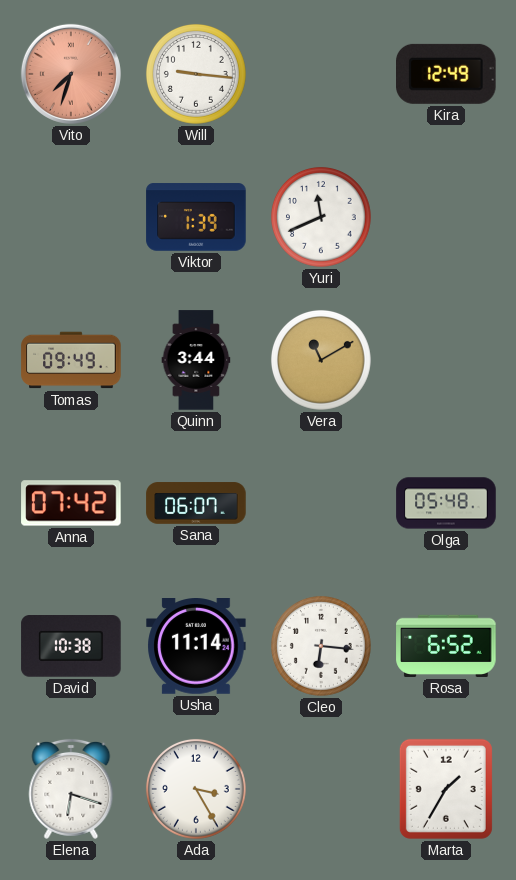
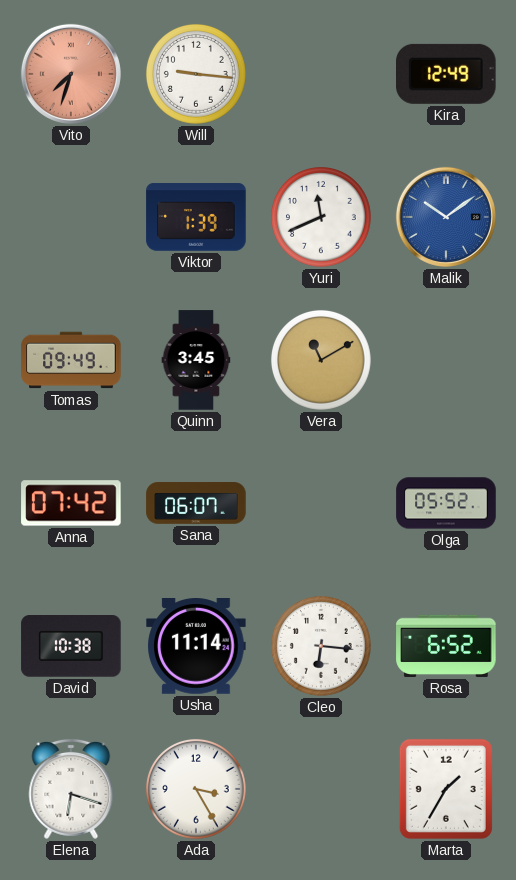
Malik: none -> 10:09 (446, 217)
Quinn: 3:44 -> 3:45 (196, 360)
Olga: 05:48 -> 05:52 (446, 503)
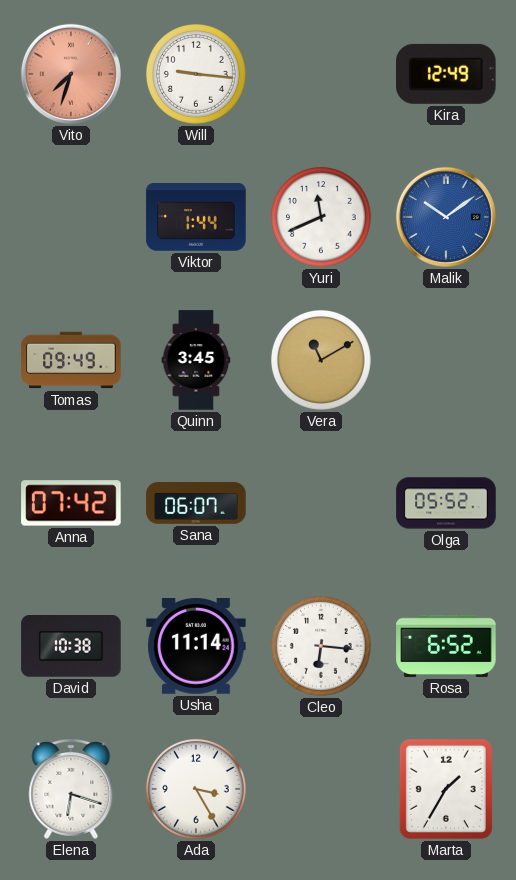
Viktor: 1:39 -> 1:44 (196, 217)
